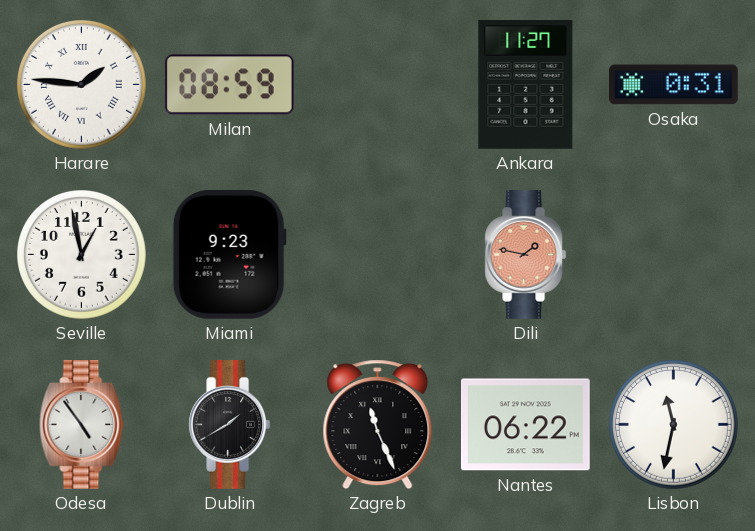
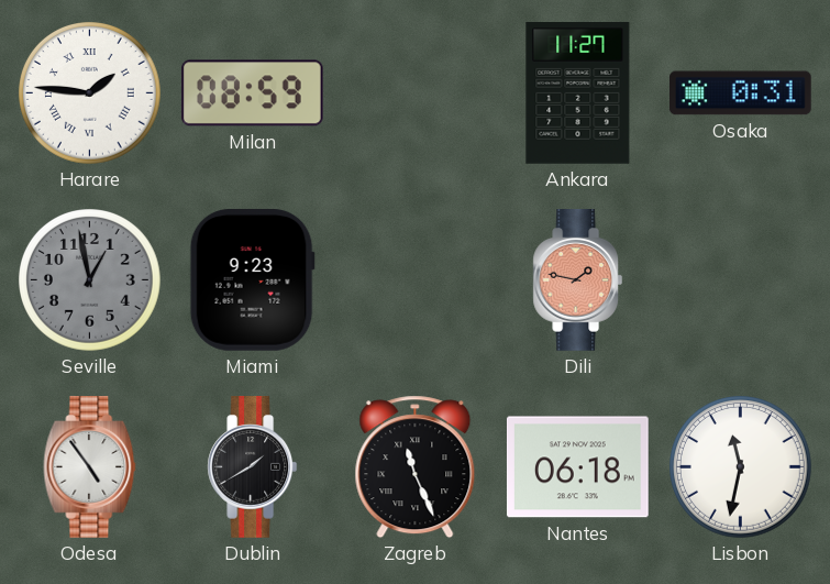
Seville dial: white -> grey (90, 280)
Nantes: 06:22 -> 06:18 (578, 467)
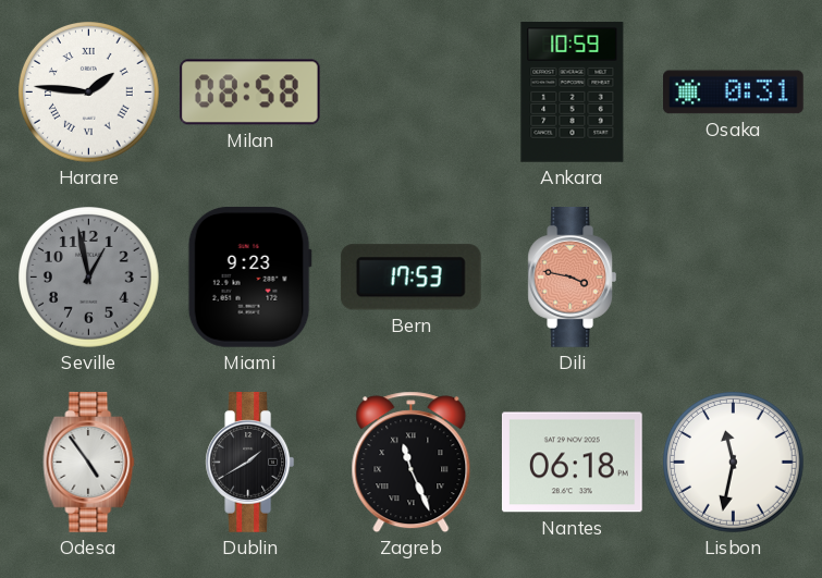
Milan: 08:59 -> 08:58 (249, 93)
Ankara: 11:27 -> 10:59 (573, 93)
Bern: none -> 17:53 (410, 278)
Dili: 1:47 -> 3:47 (573, 278)
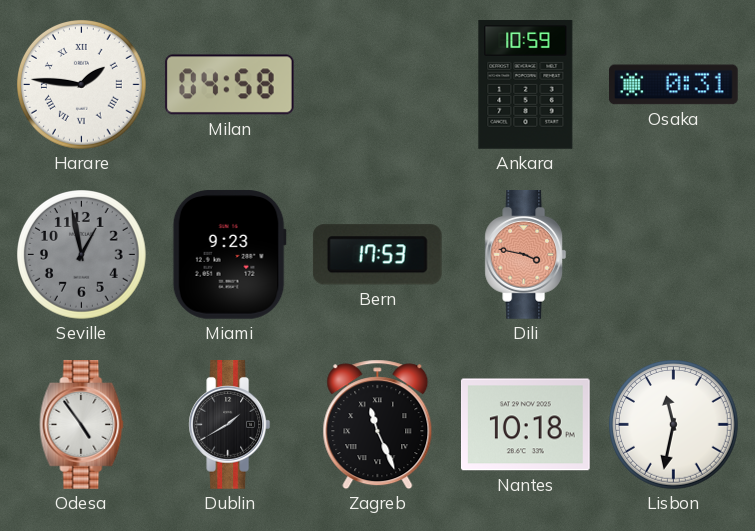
Milan: 08:58 -> 04:58 (229, 85)
Nantes: 06:18 -> 10:18 (526, 425)
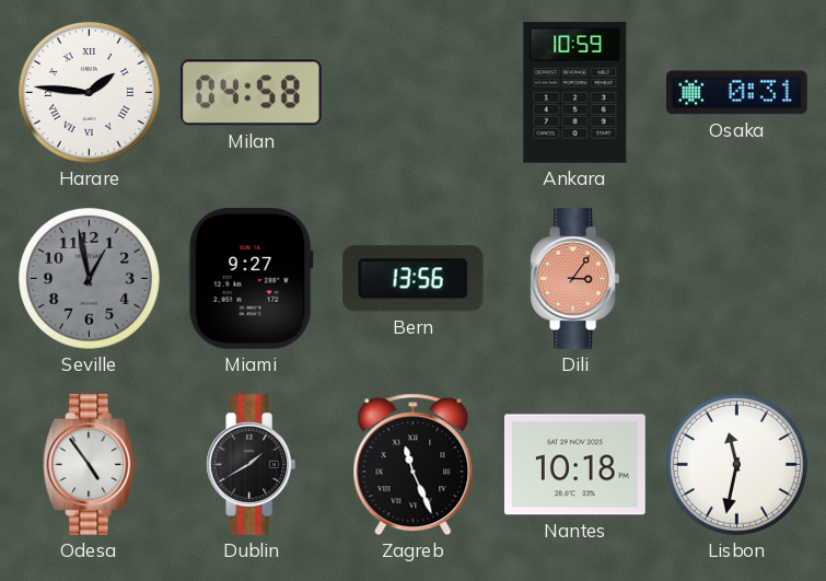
Miami: 9:23 -> 9:27 (251, 278)
Bern: 17:53 -> 13:56 (412, 279)
Dili: 3:47 -> 3:06 (575, 279)
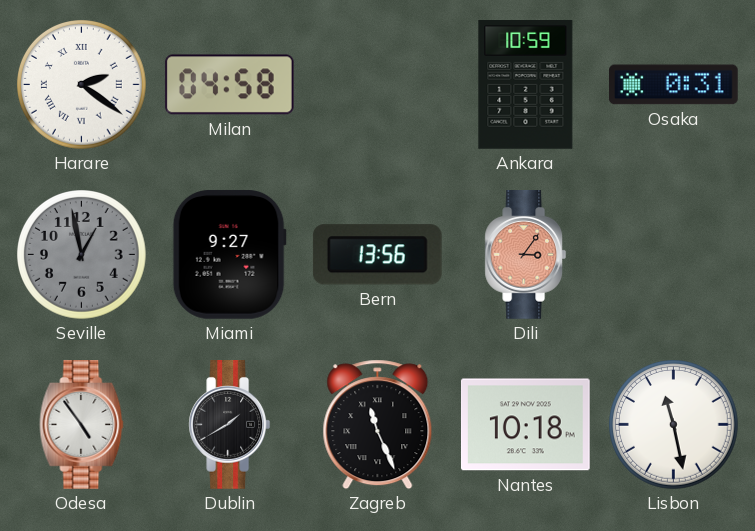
Harare: 1:46 -> 2:21 (82, 85)
Lisbon: 11:32 -> 11:28 (674, 425)
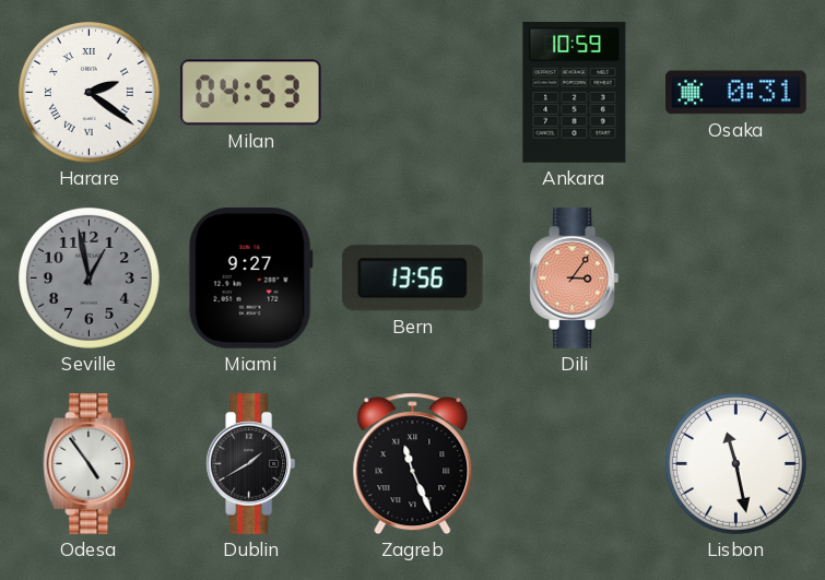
Milan: 04:58 -> 04:53 (250, 93)
Nantes: 10:18 -> none (526, 425)
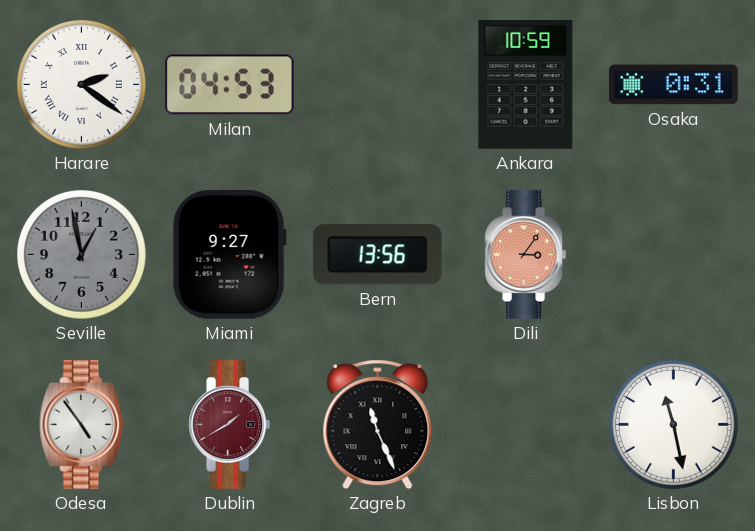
Dublin dial: black -> burgundy (230, 425)
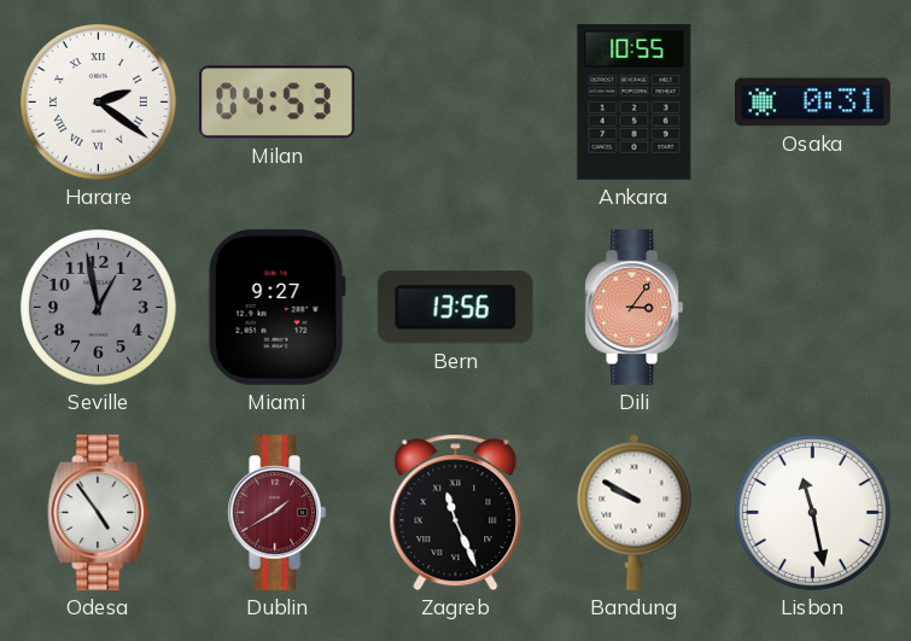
Ankara: 10:59 -> 10:55 (635, 103)
Bandung: none -> 9:50 (635, 512)
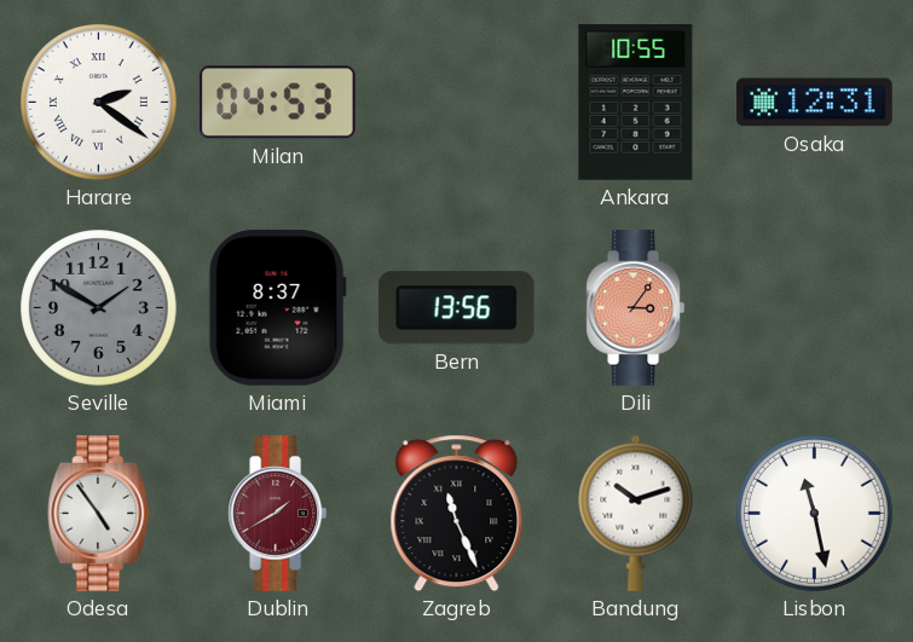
Osaka: 0:31 -> 12:31 (815, 103)
Seville: 12:58 -> 1:50 (99, 308)
Miami: 9:27 -> 8:37 (277, 307)
Bandung: 9:50 -> 10:12 (636, 513)
